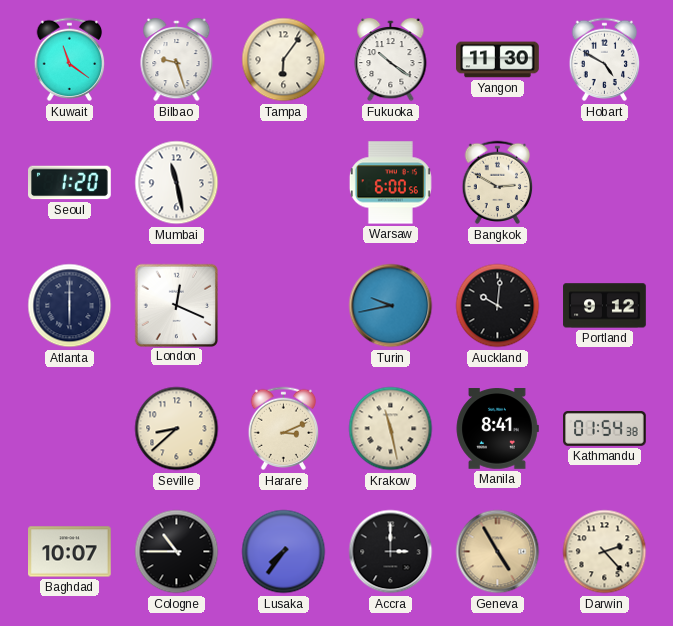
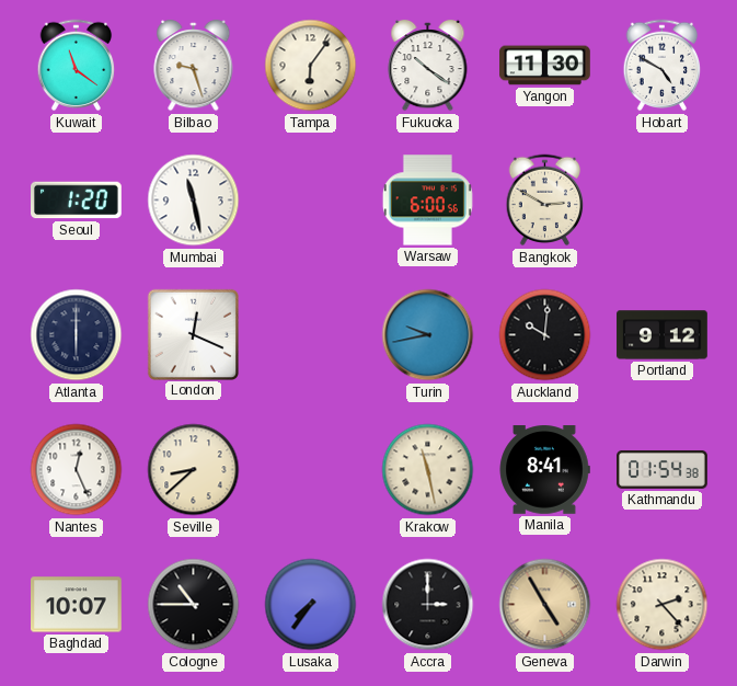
Nantes: none -> 12:26 (77, 470)
Harare: 3:11 -> none (284, 429)
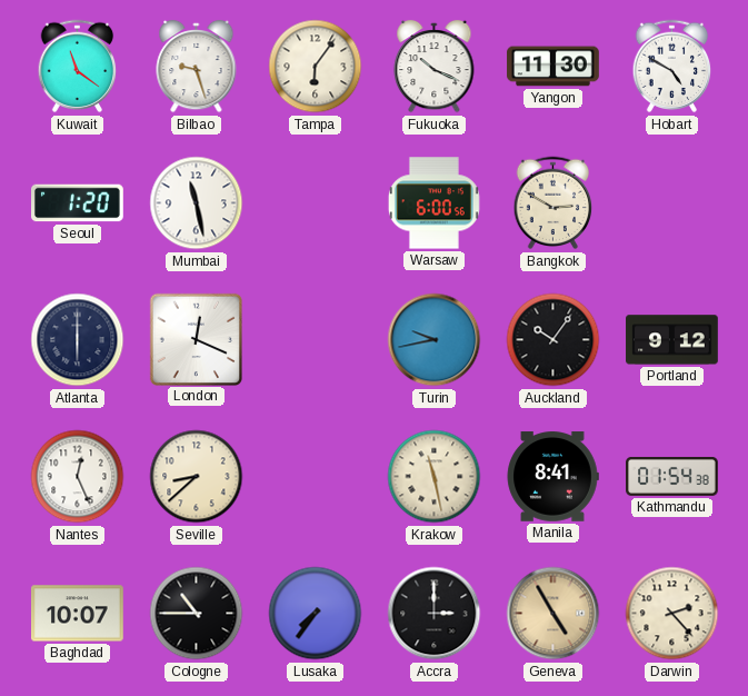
Fukuoka: 10:21 -> 10:19 (435, 67)
Auckland: 10:01 -> 10:06 (553, 340)
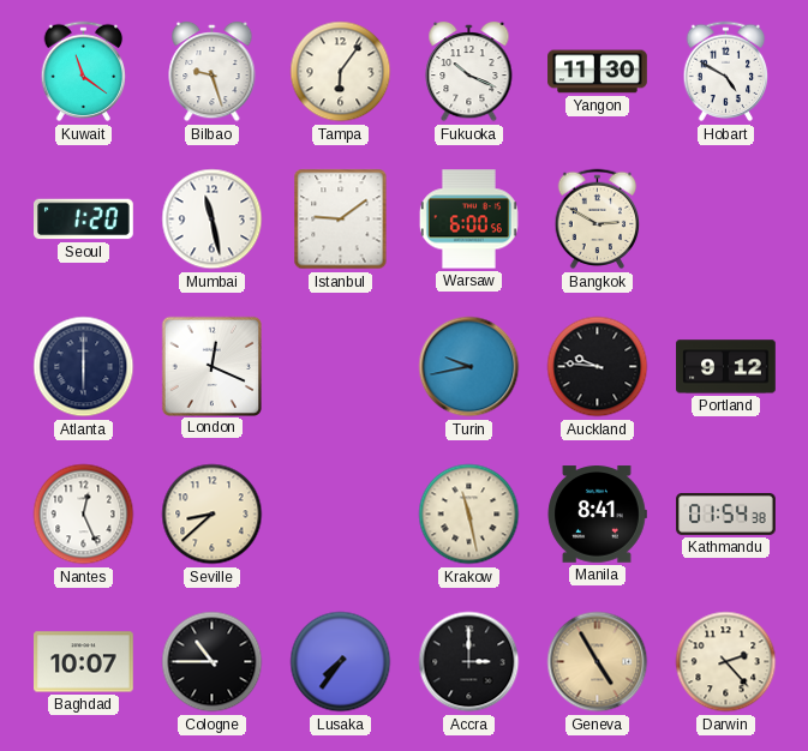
Istanbul: none -> 9:09 (341, 220)
Auckland: 10:06 -> 9:46 (598, 367)
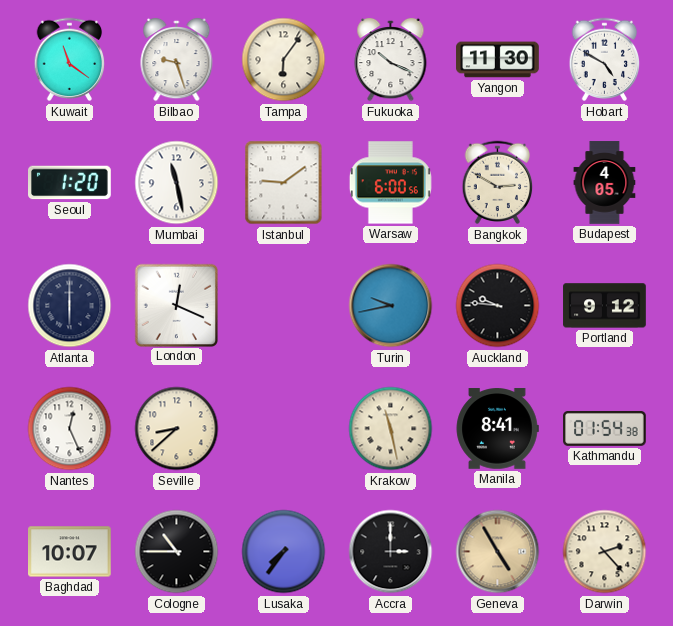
Budapest: none -> 4:05 (605, 183)
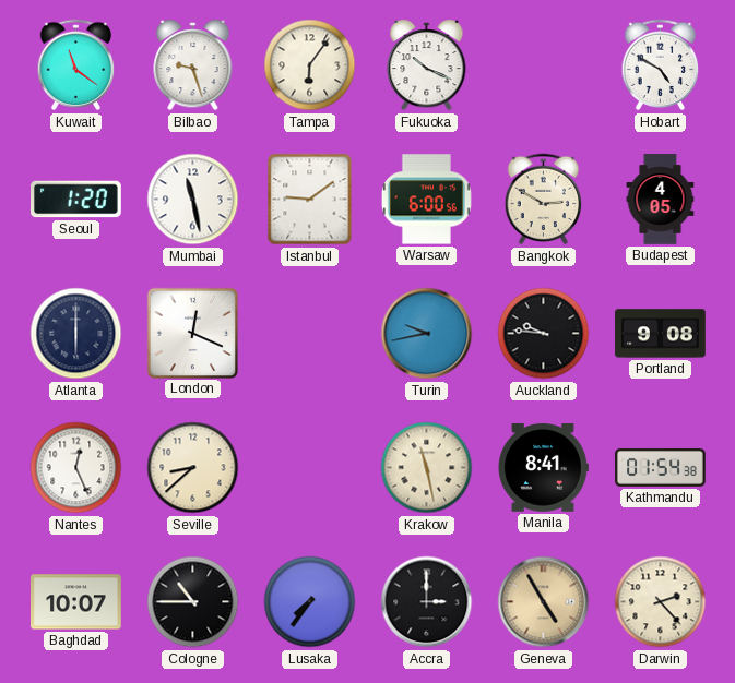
Yangon: 11:30 -> none (498, 60)
Portland: 9:12 -> 9:08 (661, 334)
